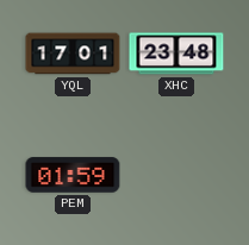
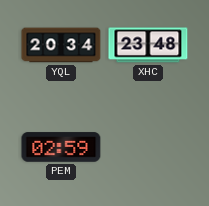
YQL: 17:01 -> 20:34 (61, 45)
PEM: 01:59 -> 02:59 (61, 147)
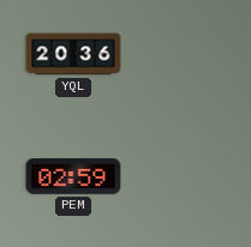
YQL: 20:34 -> 20:36 (73, 54)
XHC: 23:48 -> none (148, 45)
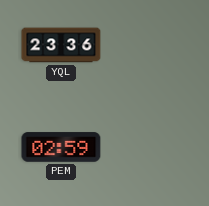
YQL: 20:36 -> 23:36 (61, 45)
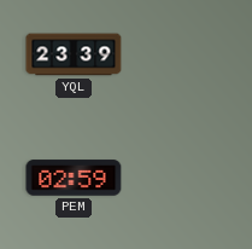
YQL: 23:36 -> 23:39 (74, 54)
